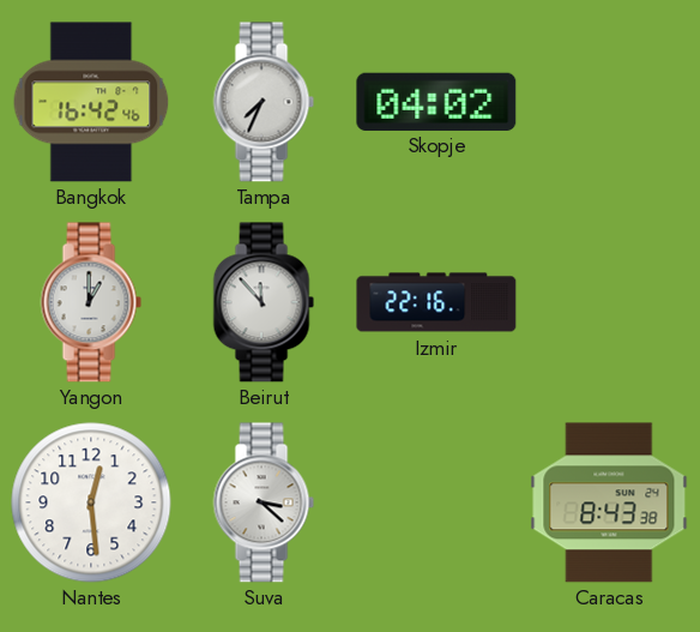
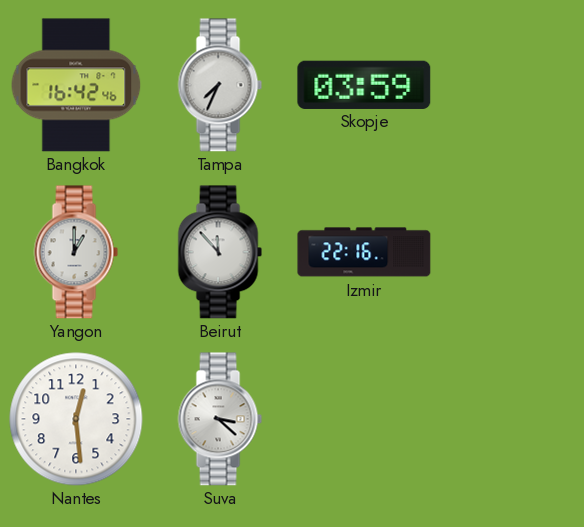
Skopje: 04:02 -> 03:59 (364, 84)
Caracas: 8:43 -> none (609, 502)
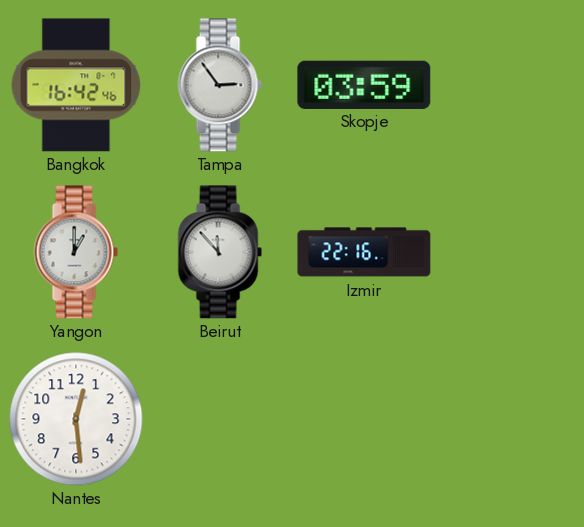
Tampa: 7:34 -> 2:54 (220, 85)
Suva: 3:22 -> none (220, 419)
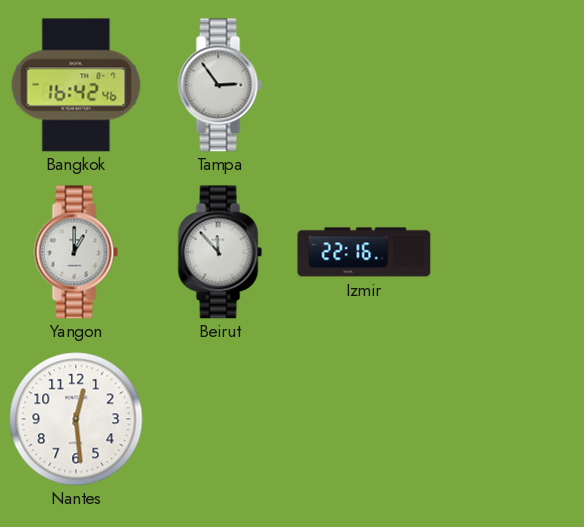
Skopje: 03:59 -> none (364, 84)
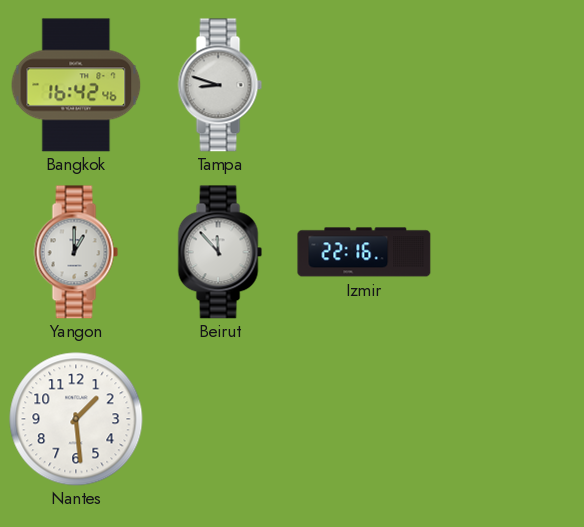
Tampa: 2:54 -> 8:48 (220, 85)
Nantes: 12:29 -> 1:29 (76, 419)
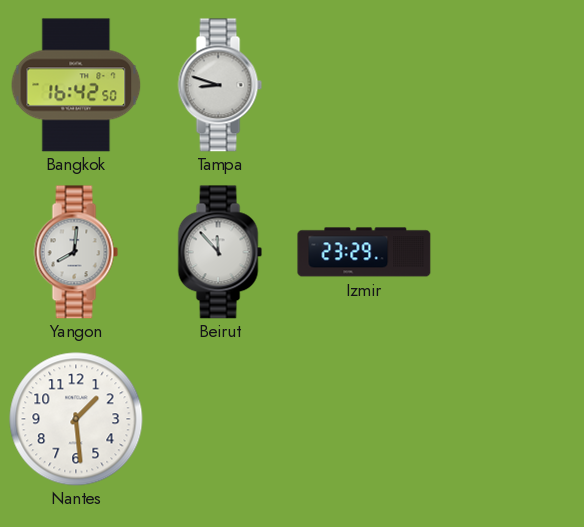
Bangkok: 16:42:46 -> 16:42:50 (76, 85)
Yangon: 1:00 -> 8:01 (76, 252)
Izmir: 22:16 -> 23:29 (364, 252)
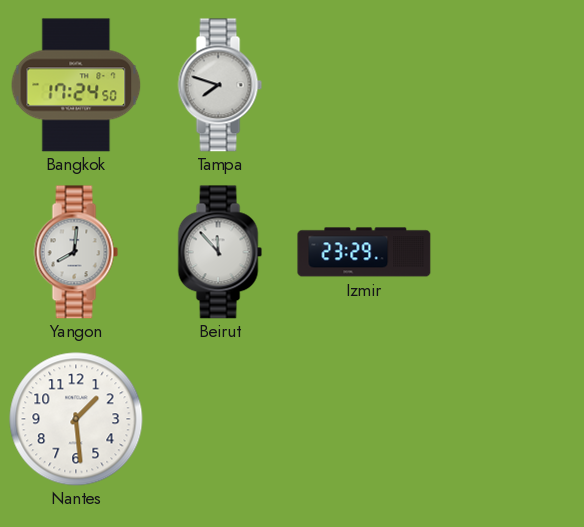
Bangkok: 16:42 -> 17:24 (76, 85)
Tampa: 8:48 -> 7:48 (220, 85)
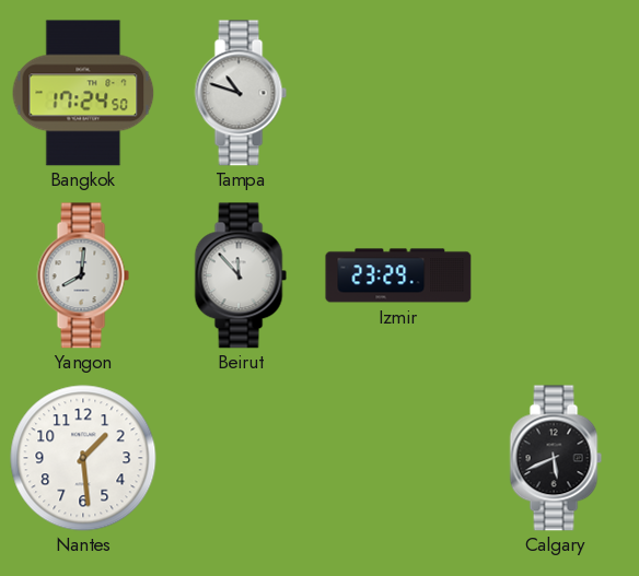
Tampa: 7:48 -> 10:48 (241, 93)
Calgary: none -> 5:41 (556, 458)
